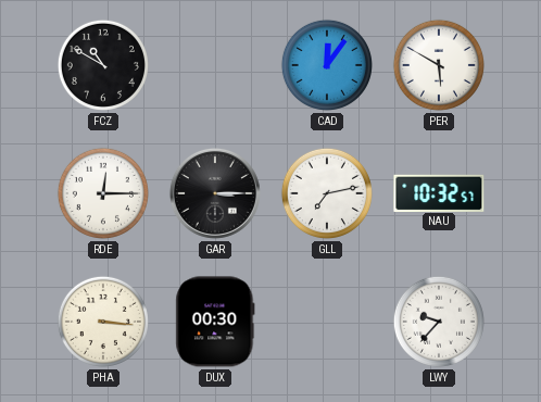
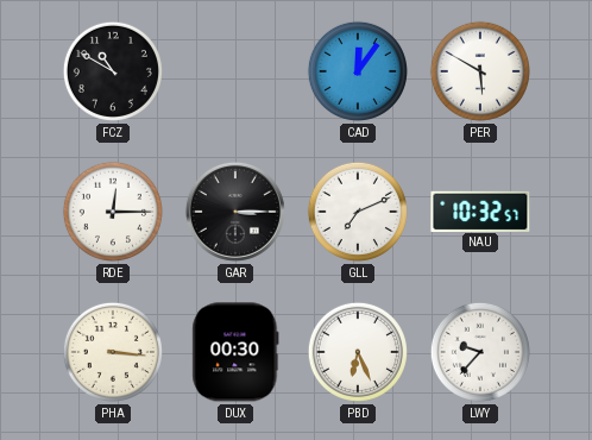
GLL: 7:13 -> 7:11 (358, 212)
PBD: none -> 6:26 (358, 352)
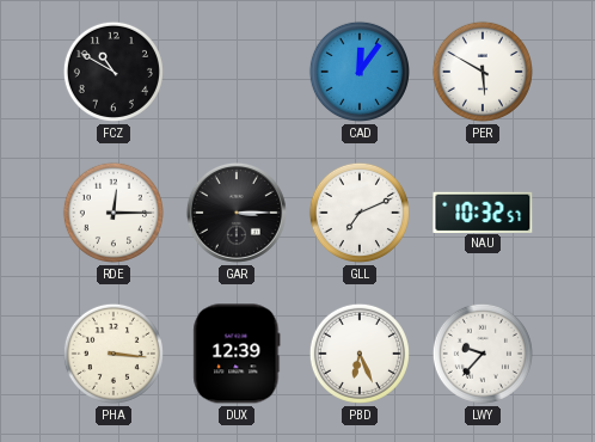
DUX: 00:30 -> 12:39 (237, 354)
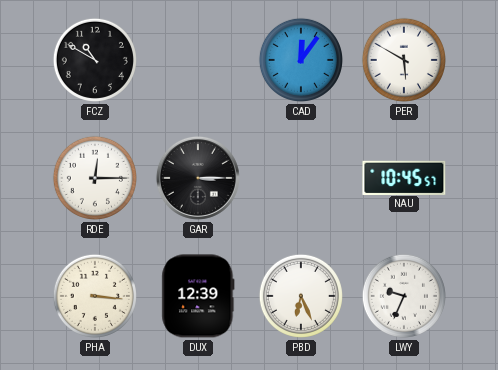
GLL: 7:11 -> none (360, 213)
NAU: 10:32 -> 10:45 (404, 177)
LWY: 9:37 -> 9:34 (404, 296)
